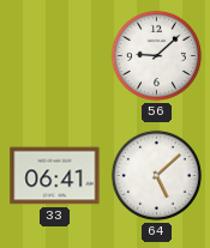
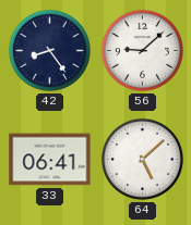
42: none -> 8:24 (49, 50)
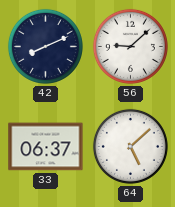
42: 8:24 -> 8:11 (45, 46)
33: 06:41 -> 06:37 (46, 147)
